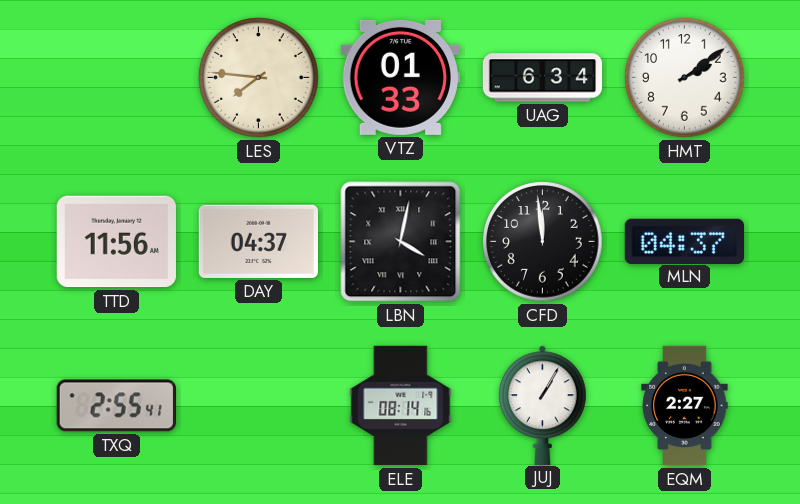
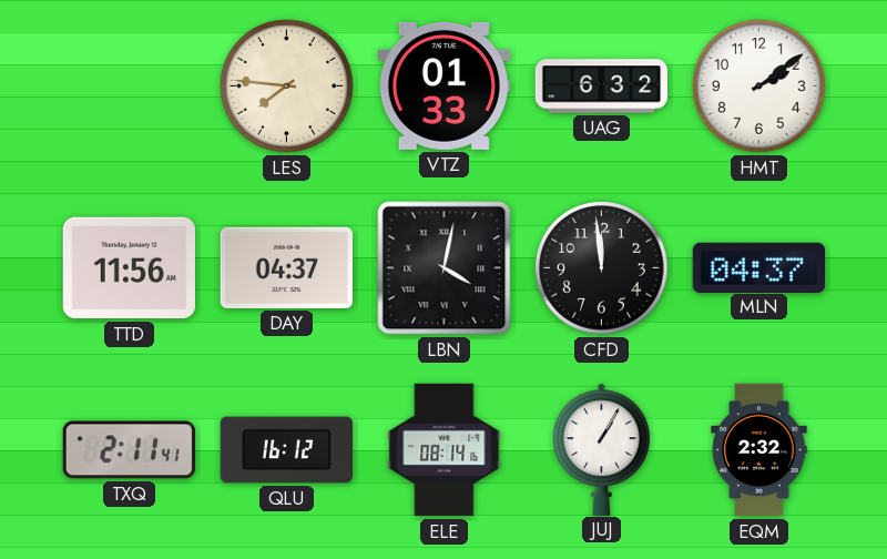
UAG: 6:34 -> 6:32 (602, 87)
TXQ: 2:55 -> 2:11 (129, 450)
QLU: none -> 16:12 (286, 450)
EQM: 2:27 -> 2:32 (759, 450)
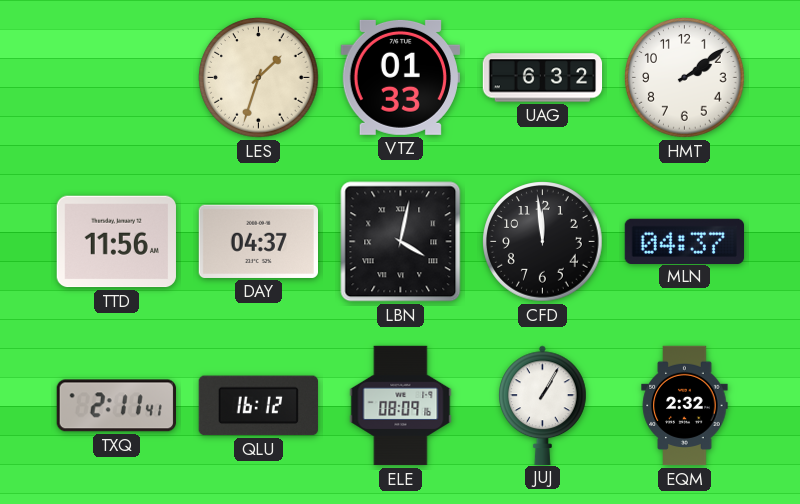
LES: 7:46 -> 1:33 (259, 78)
ELE: 08:14 -> 08:09 (401, 406)
